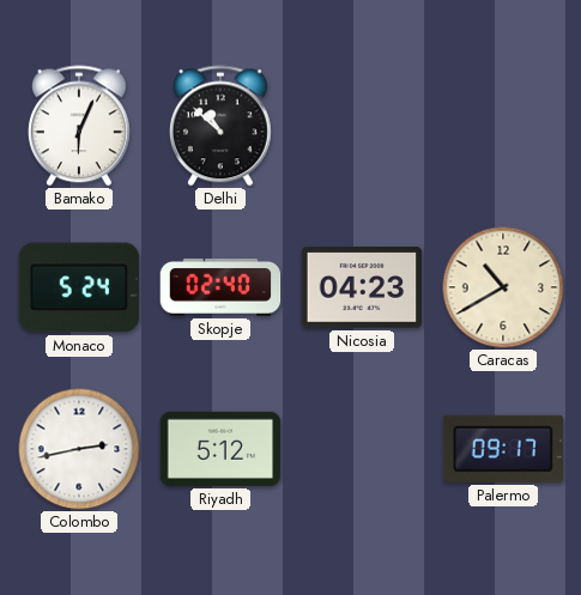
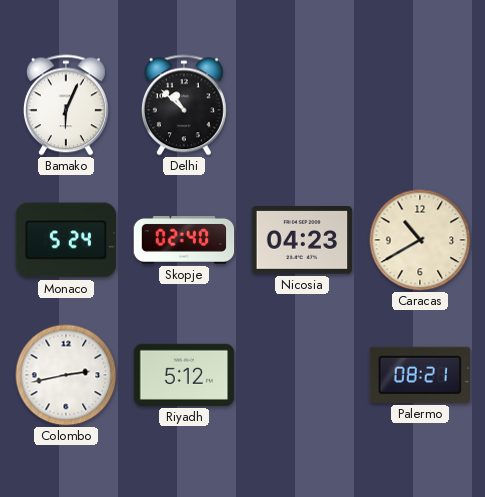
Palermo: 09:17 -> 08:21 (420, 375)
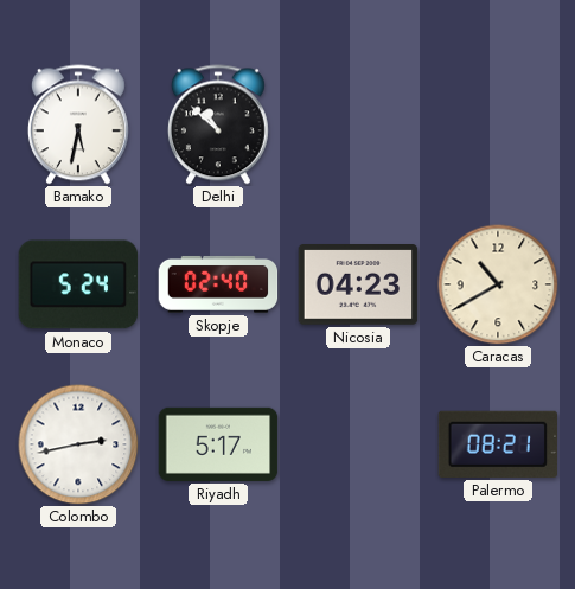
Bamako: 6:04 -> 5:32 (78, 124)
Riyadh: 5:12 -> 5:17 (218, 444)
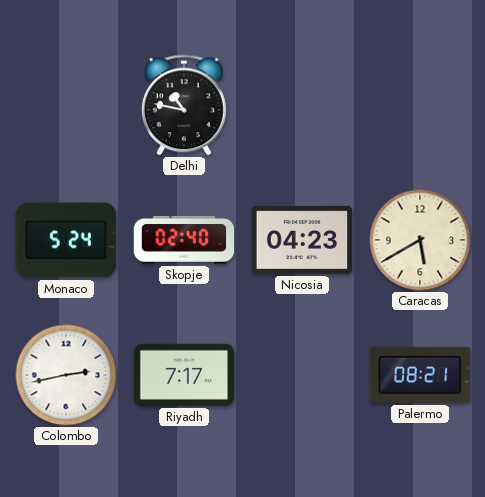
Bamako: 5:32 -> none (78, 124)
Delhi: 10:52 -> 10:47 (184, 105)
Caracas: 10:40 -> 5:40 (420, 240)
Riyadh: 5:17 -> 7:17 (184, 375)
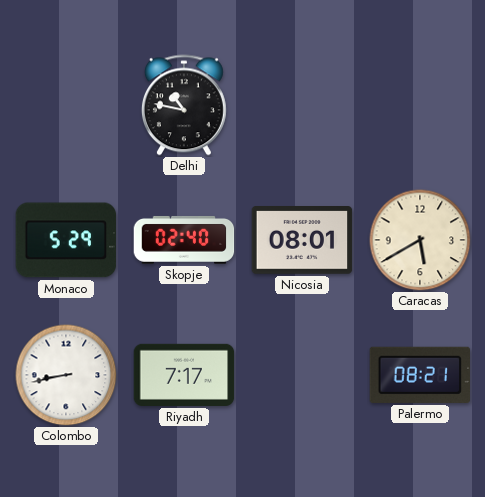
Monaco: 5:24 -> 5:29 (66, 240)
Nicosia: 04:23 -> 08:01 (302, 241)
Colombo: 2:43 -> 8:43 (66, 375)
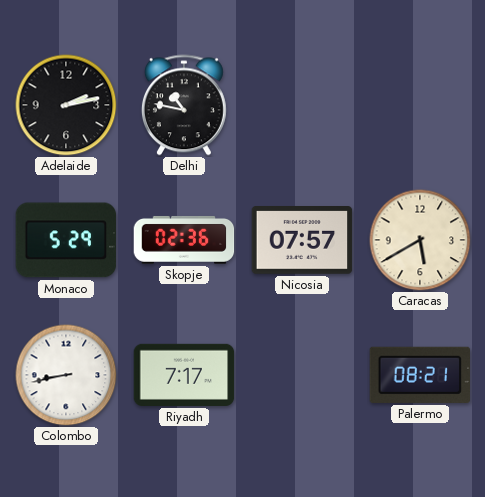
Adelaide: none -> 2:13 (66, 105)
Skopje: 02:40 -> 02:36 (184, 240)
Nicosia: 08:01 -> 07:57 (302, 241)
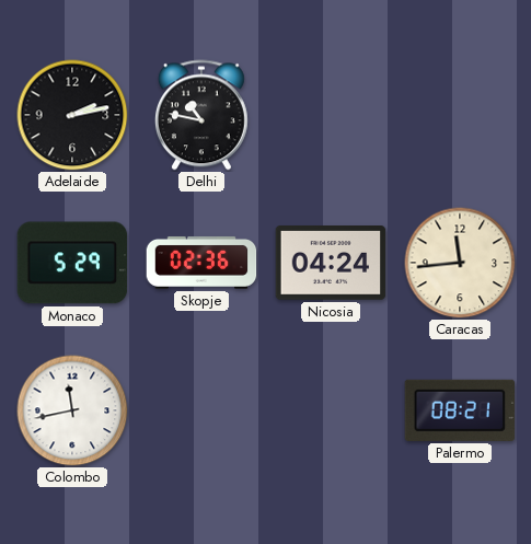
Nicosia: 07:57 -> 04:24 (331, 264)
Caracas: 5:40 -> 11:44 (460, 263)
Colombo: 8:43 -> 11:43 (72, 410)
Riyadh: 7:17 -> none (184, 375)
